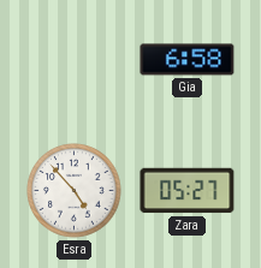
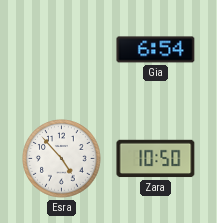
Gia: 6:58 -> 6:54 (156, 50)
Zara: 05:27 -> 10:50 (156, 159)
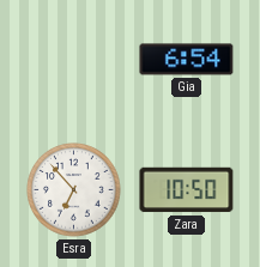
Esra: 4:53 -> 6:53 (74, 190)
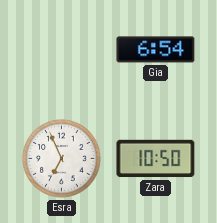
Esra: 6:53 -> 6:56 (62, 159)
